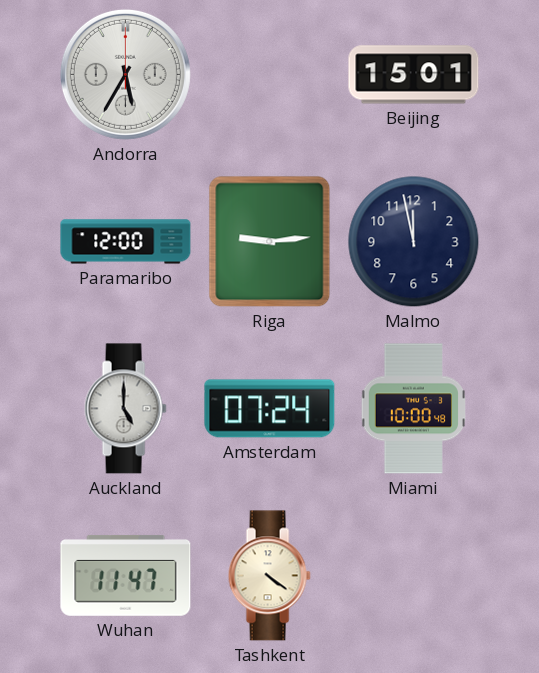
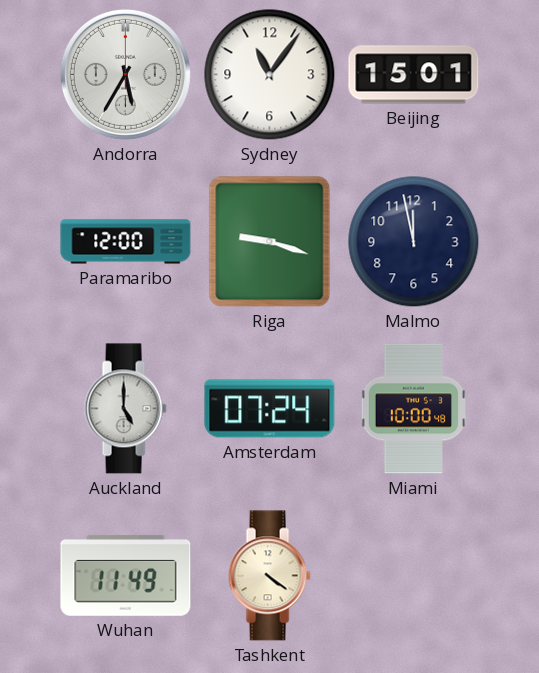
Sydney: none -> 11:06 (270, 75)
Riga: 9:14 -> 9:18 (270, 242)
Wuhan: 11:47 -> 11:49 (126, 575)
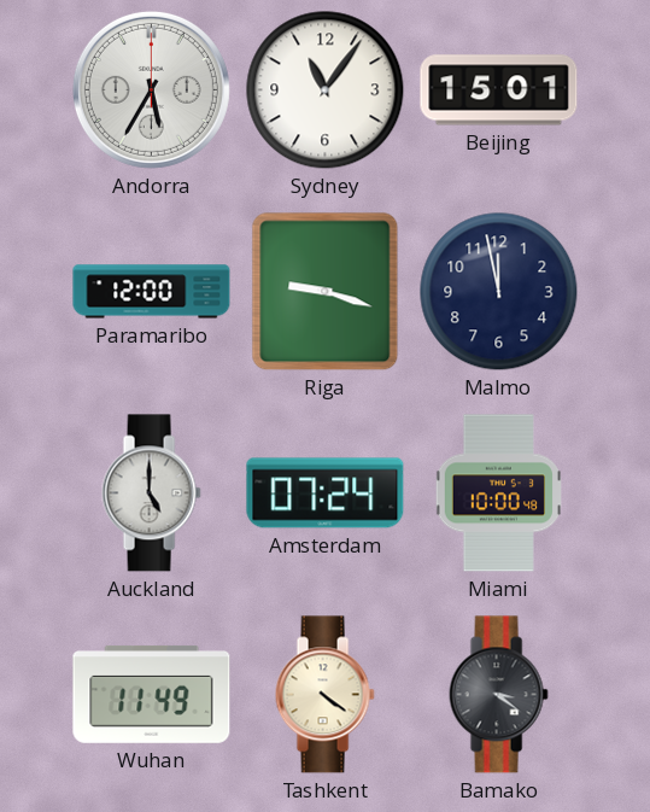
Bamako: none -> 3:21 (498, 695)
